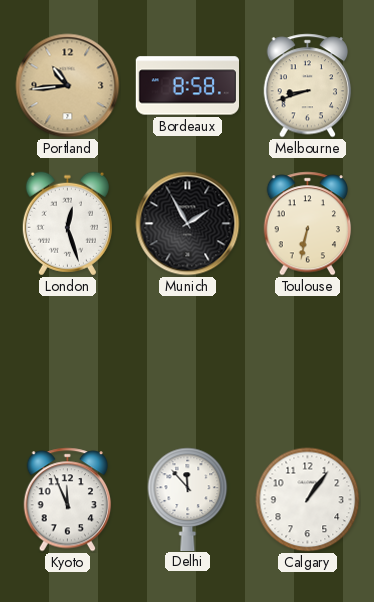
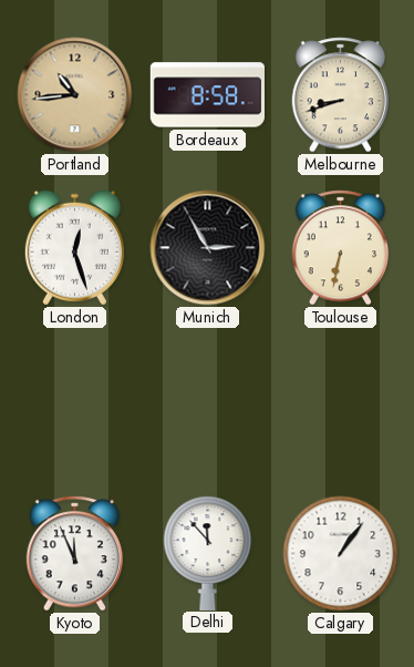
Munich: 1:55 -> 2:55 (208, 248)
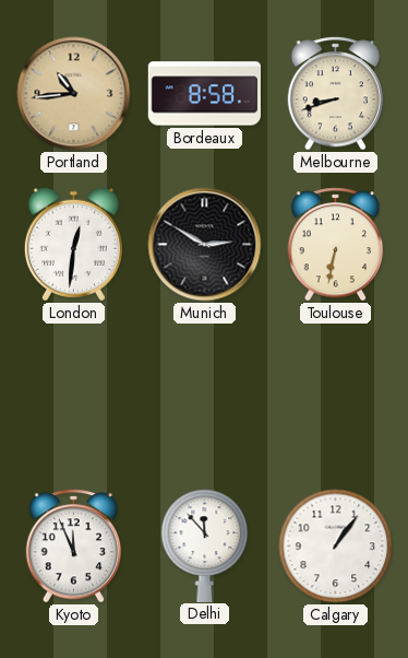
London: 12:27 -> 12:31 (73, 245)
Munich: 2:55 -> 2:50 (205, 245)
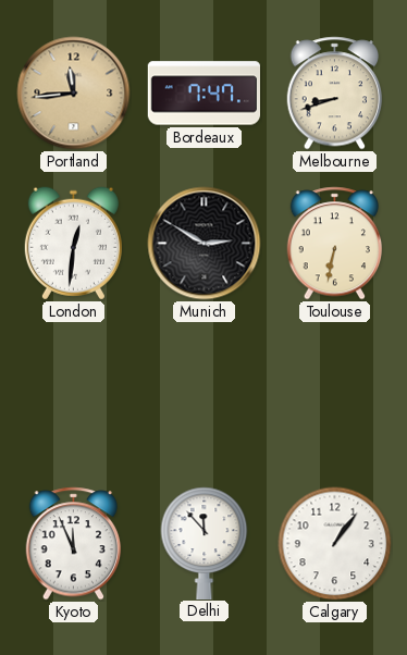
Portland: 10:44 -> 11:44 (74, 94)
Bordeaux: 8:58 -> 7:47 (203, 94)
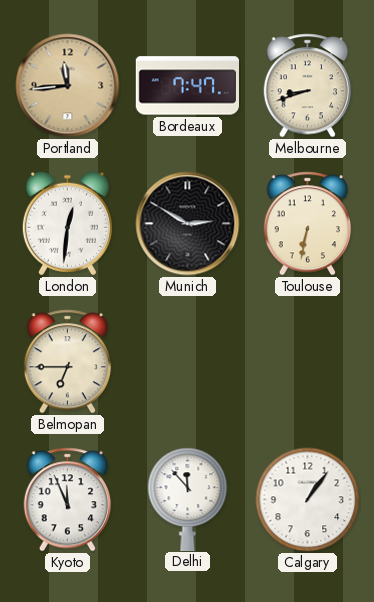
Belmopan: none -> 6:45 (68, 362)
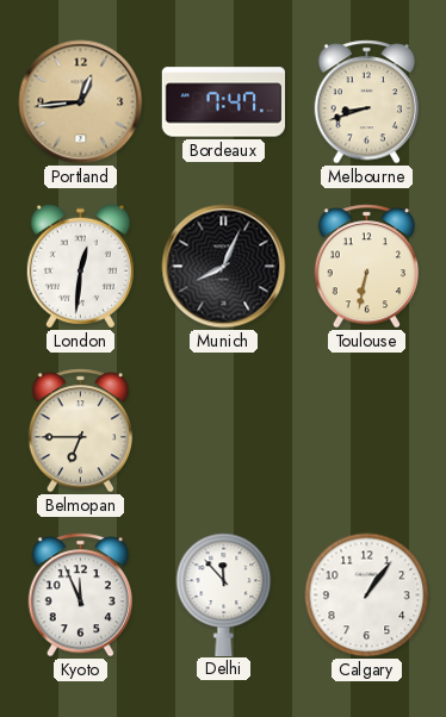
Portland: 11:44 -> 12:44 (81, 102)
Munich: 2:50 -> 8:04 (224, 267)
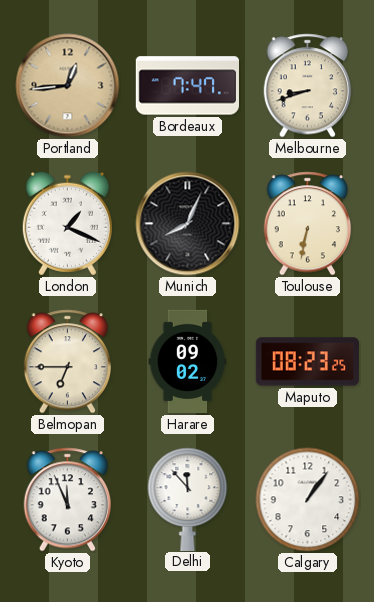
London: 12:31 -> 1:19 (67, 224)
Harare: none -> 09:02 (188, 362)
Maputo: none -> 08:23 (307, 362)
